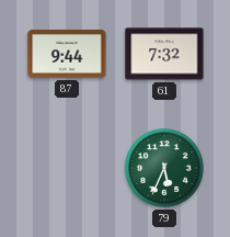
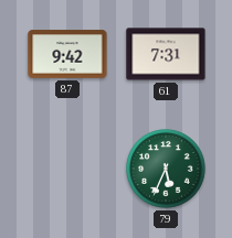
87: 9:44 -> 9:42 (67, 54)
61: 7:32 -> 7:31 (166, 54)
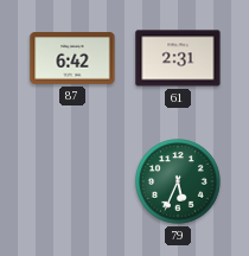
87: 9:42 -> 6:42 (72, 58)
61: 7:31 -> 2:31 (178, 58)
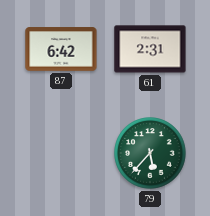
79: 5:34 -> 5:37 (150, 153)
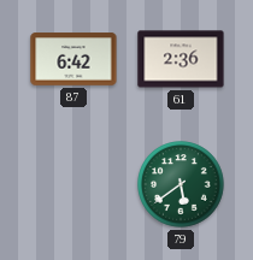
61: 2:31 -> 2:36 (181, 59)
79: 5:37 -> 5:39 (181, 184)
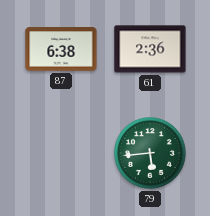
87: 6:42 -> 6:38 (61, 49)
79: 5:39 -> 5:44 (150, 153)
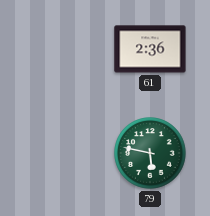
87: 6:38 -> none (61, 49)
79: 5:44 -> 5:47 (150, 153)
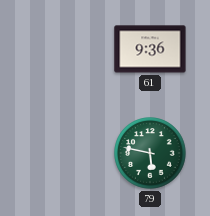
61: 2:36 -> 9:36 (150, 49)
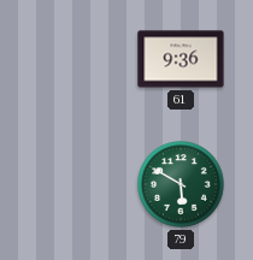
79: 5:47 -> 5:50 (181, 184)
